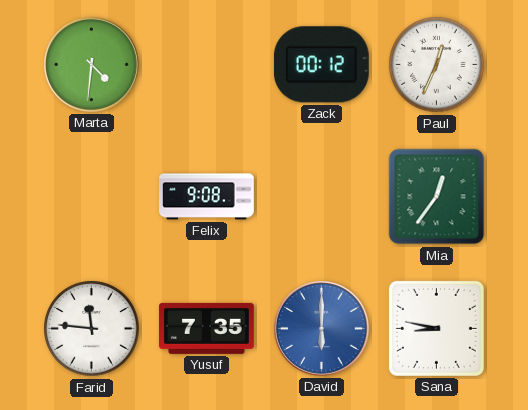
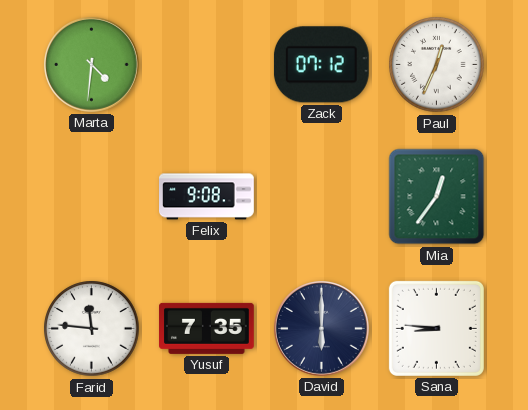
Zack: 00:12 -> 07:12 (321, 65)
David dial: blue -> navy (321, 328)
Sana: 8:47 -> 8:46 (436, 328)
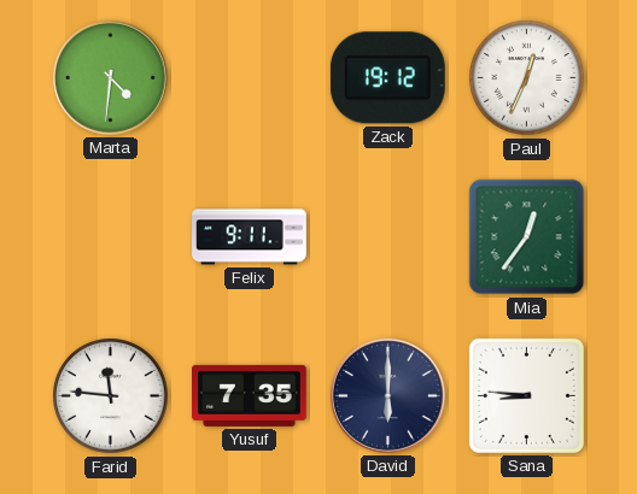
Zack: 07:12 -> 19:12 (387, 78)
Felix: 9:08 -> 9:11 (250, 237)
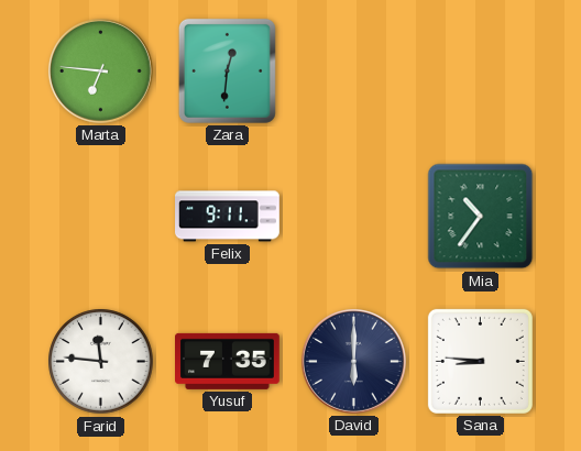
Marta: 4:31 -> 6:46 (100, 70)
Zara: none -> 12:31 (227, 70)
Zack: 19:12 -> none (387, 78)
Paul: 12:34 -> none (527, 78)
Mia: 12:36 -> 10:36 (481, 217)
